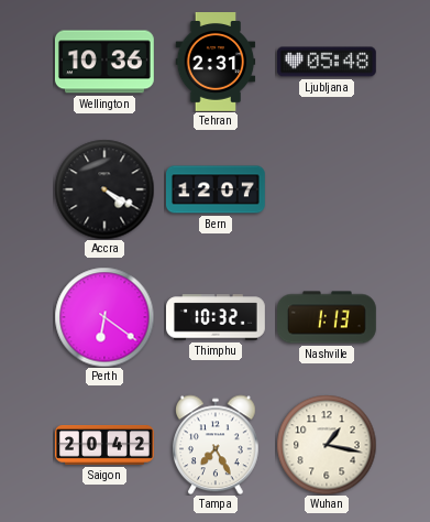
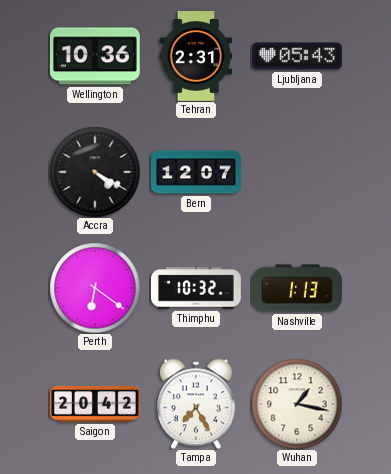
Ljubljana: 05:48 -> 05:43 (297, 56)
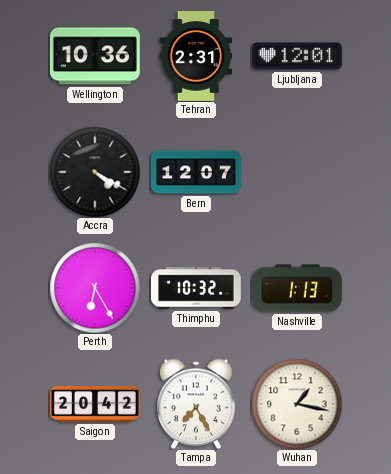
Ljubljana: 05:43 -> 12:01 (297, 56)
Perth: 6:21 -> 6:25 (95, 288)
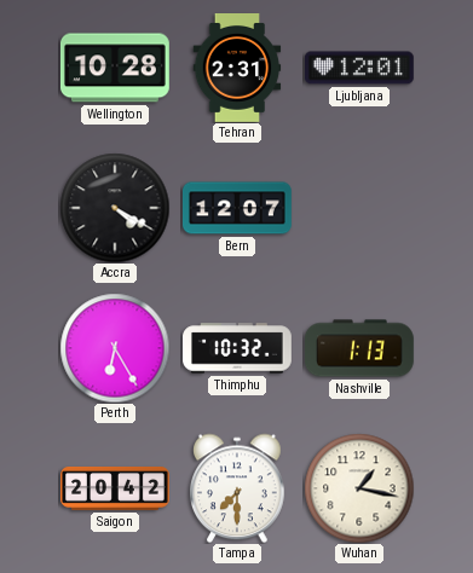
Wellington: 10:36 -> 10:28 (115, 68)
Tampa: 7:25 -> 7:30 (238, 488)
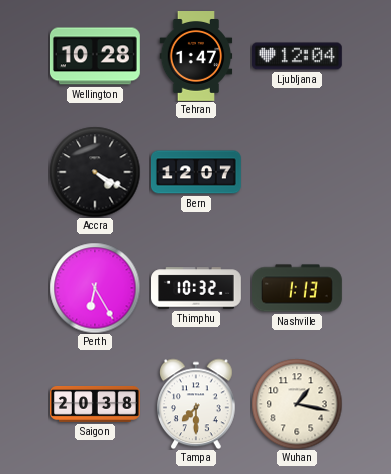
Tehran: 2:31 -> 1:47 (196, 57)
Ljubljana: 12:01 -> 12:04 (297, 56)
Saigon: 20:42 -> 20:38 (96, 405)
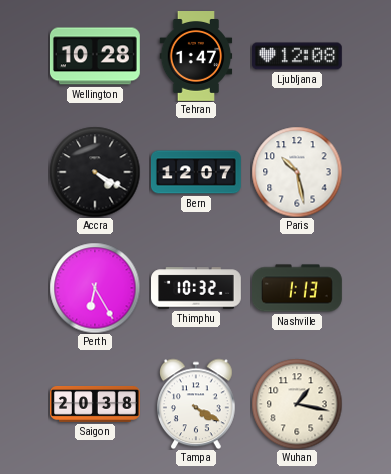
Ljubljana: 12:04 -> 12:08 (297, 56)
Paris: none -> 10:28 (297, 172)
Tampa: 7:30 -> 4:20 (197, 404)
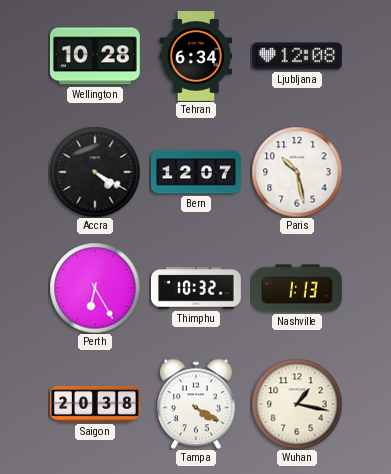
Tehran: 1:47 -> 6:34 (196, 57)
